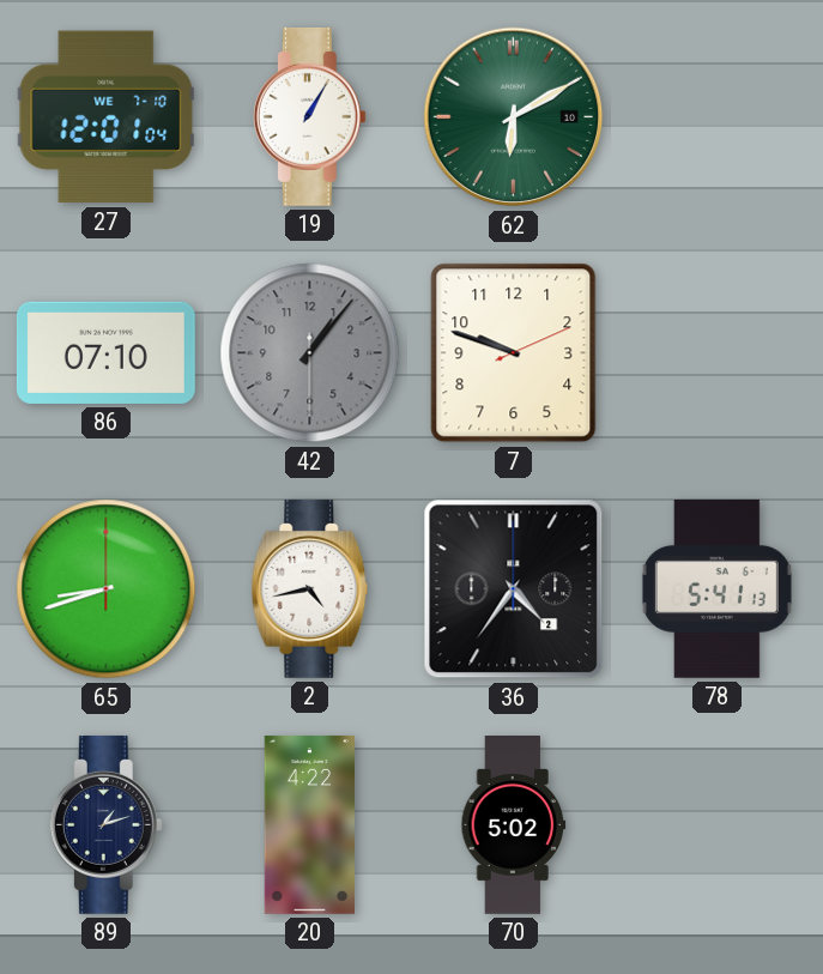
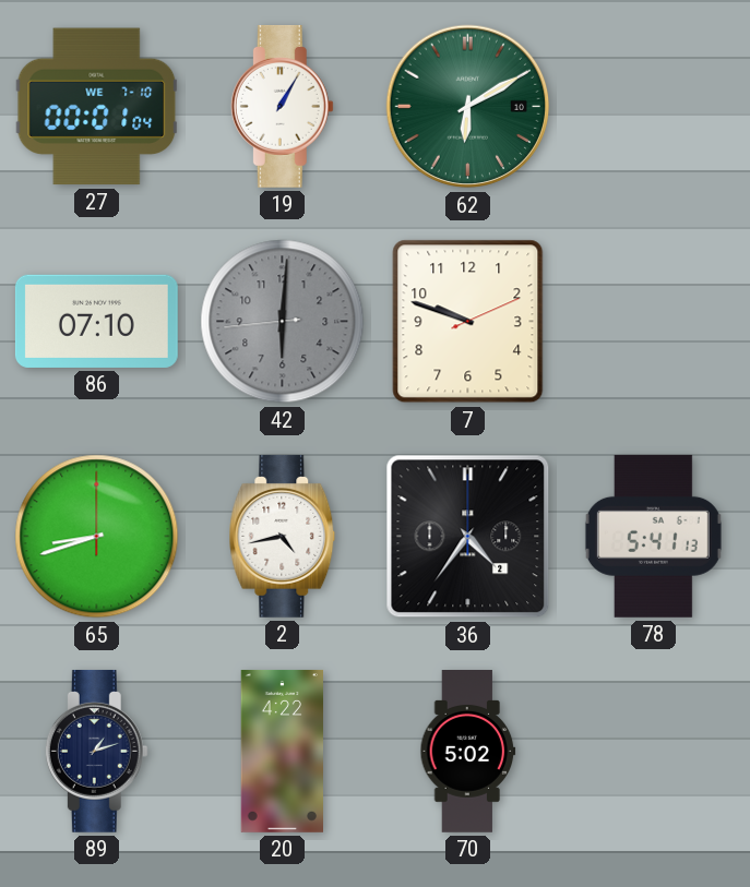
27: 12:01 -> 00:01 (97, 107)
42: 1:06 -> 6:00 (283, 322)
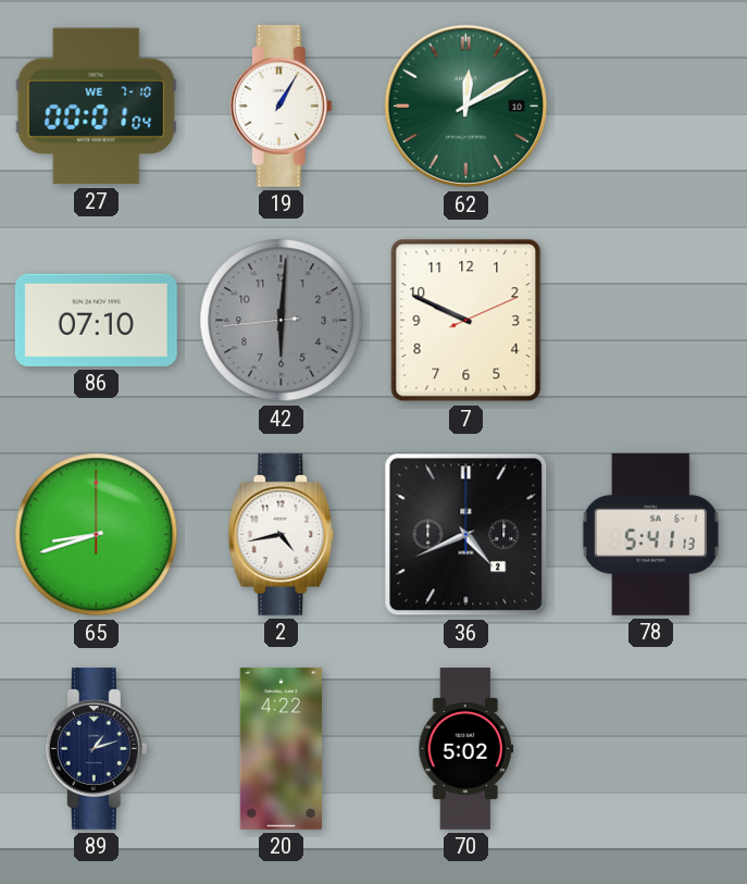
62: 6:10 -> 12:10 (466, 107)
7: 9:48 -> 9:49 (466, 321)
36: 4:36 -> 4:41 (466, 535)
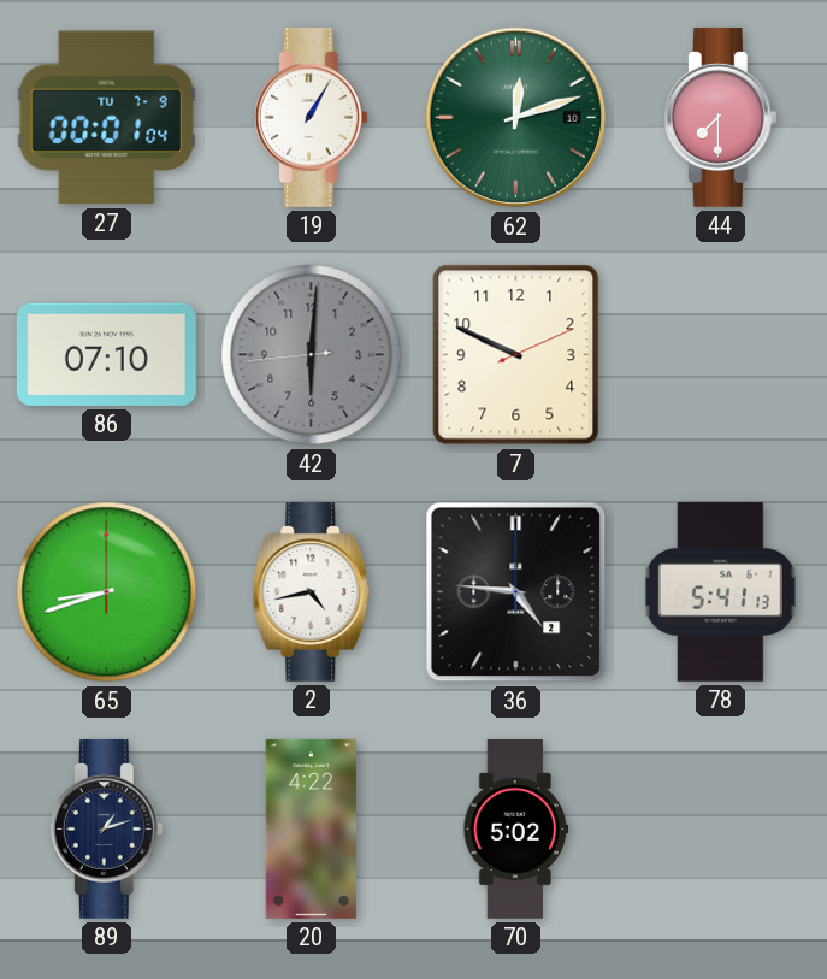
27 date: WE 7-10 -> TU 7-9 (107, 118)
62: 12:10 -> 12:12 (516, 118)
44: none -> 7:30 (720, 117)
36: 4:41 -> 4:46 (516, 592)
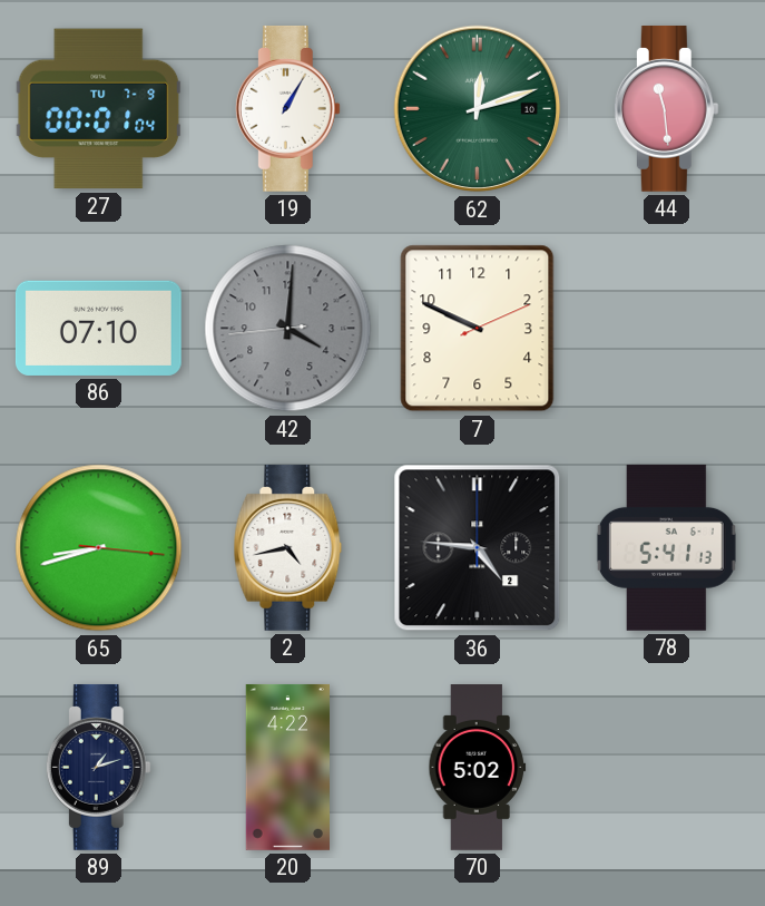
44: 7:30 -> 11:29 (666, 108)
42: 6:00 -> 4:00 (288, 329)
65: 8:42:00 -> 8:42:16 (99, 548)
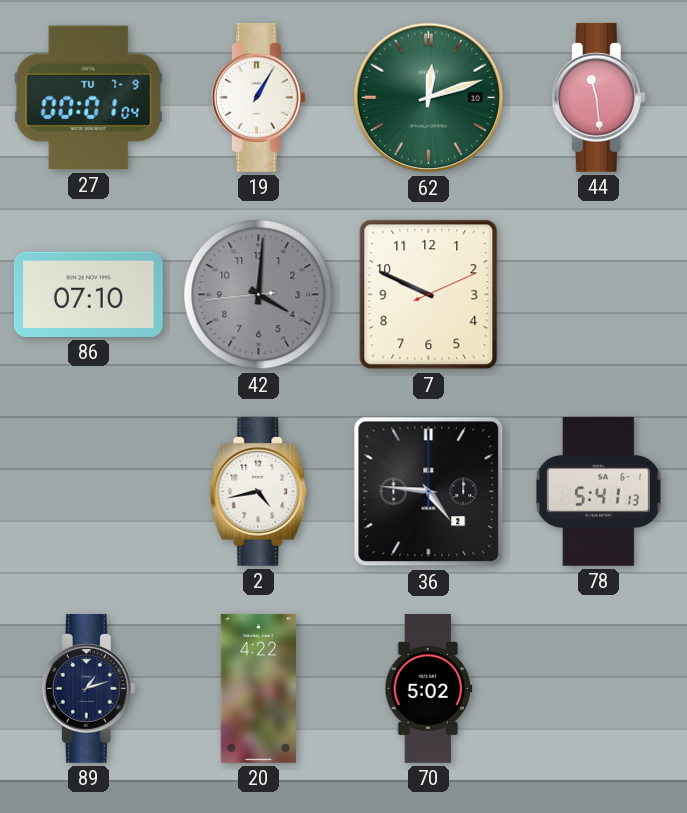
65: 8:42 -> none (99, 548)
